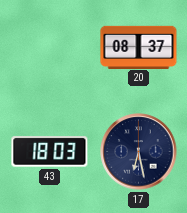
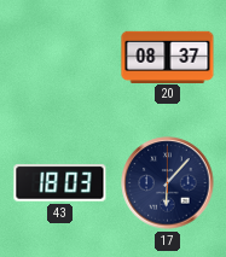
17: 6:28 -> 6:07 (168, 183)
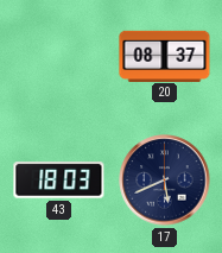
17: 6:07 -> 5:41 (165, 181)
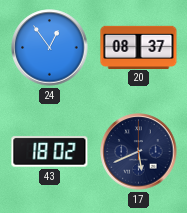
24: none -> 12:54 (50, 48)
43: 18:03 -> 18:02 (50, 152)
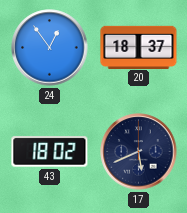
20: 08:37 -> 18:37 (139, 47)
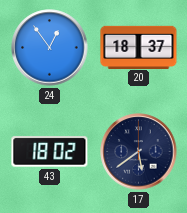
17: 5:41 -> 5:39 (139, 152)
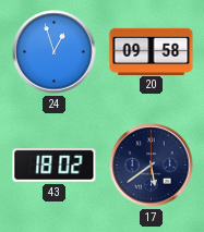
24: 12:54 -> 12:57 (55, 52)
20: 18:37 -> 09:58 (152, 51)
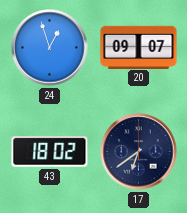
20: 09:58 -> 09:07 (139, 47)
17: 5:39 -> 6:39 (139, 152)
